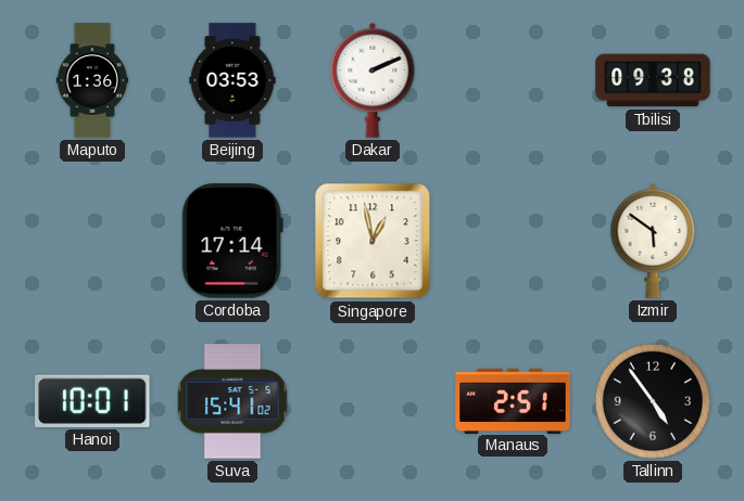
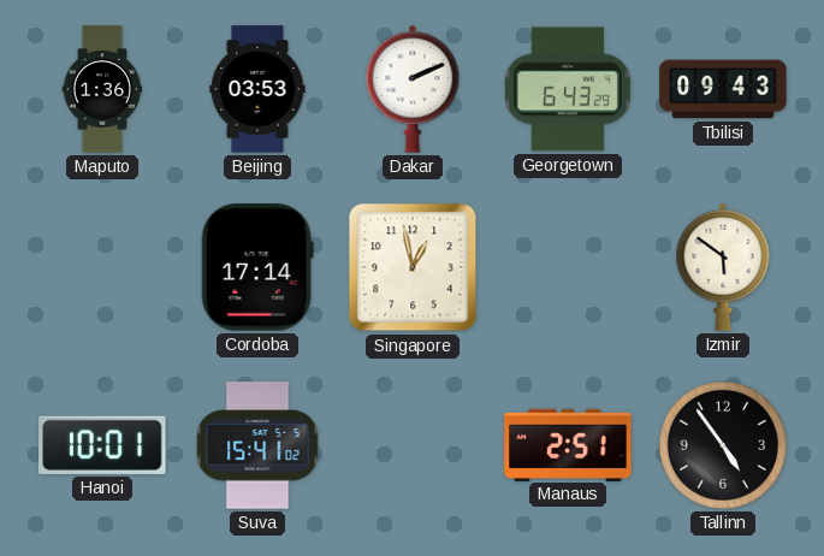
Georgetown: none -> 6:43 (568, 89)
Tbilisi: 09:38 -> 09:43 (723, 89)
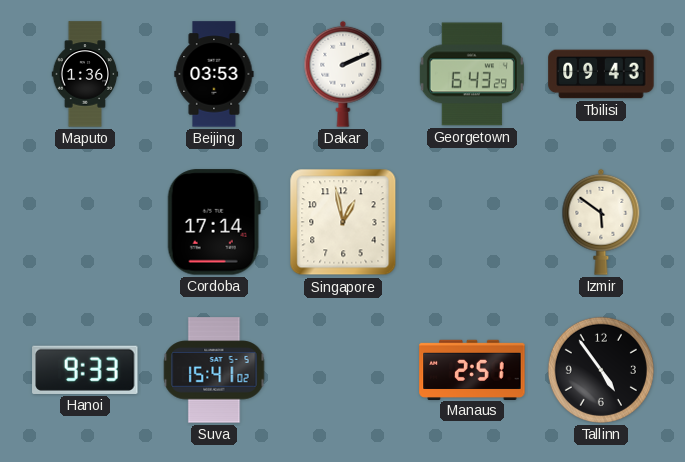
Hanoi: 10:01 -> 9:33 (85, 370)
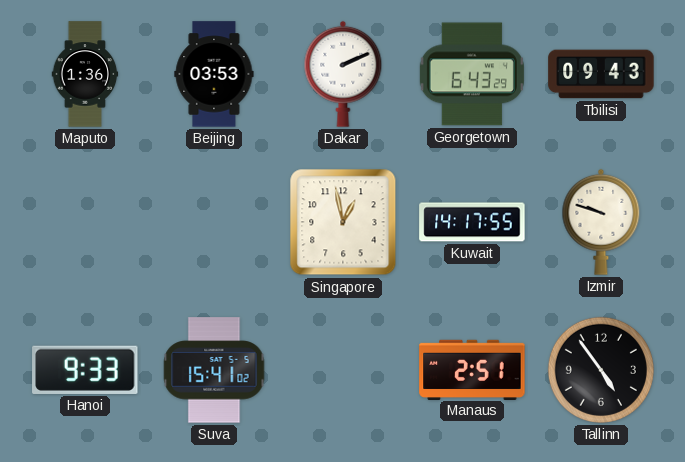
Cordoba: 17:14 -> none (214, 222)
Kuwait: none -> 14:17 (472, 222)
Izmir: 5:51 -> 9:48 (601, 222)
